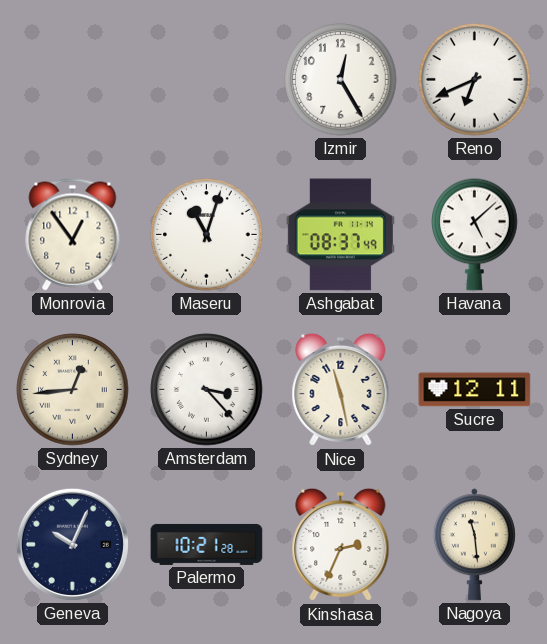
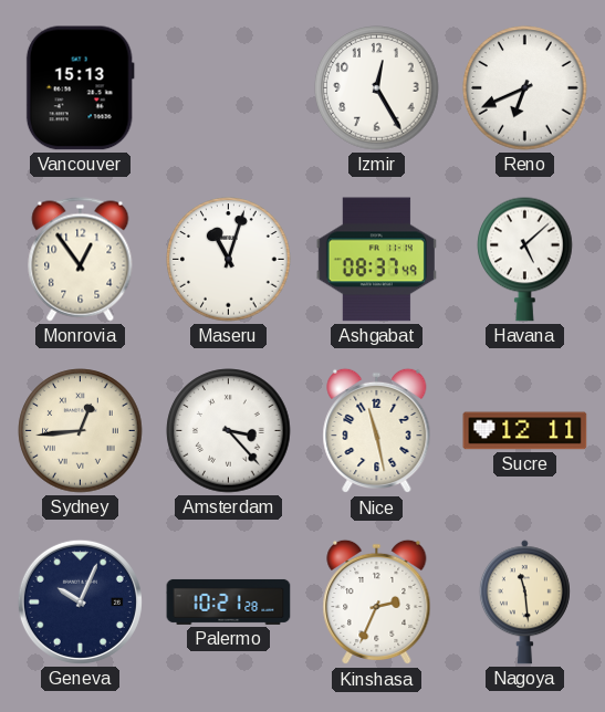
Vancouver: none -> 15:13 (80, 88)
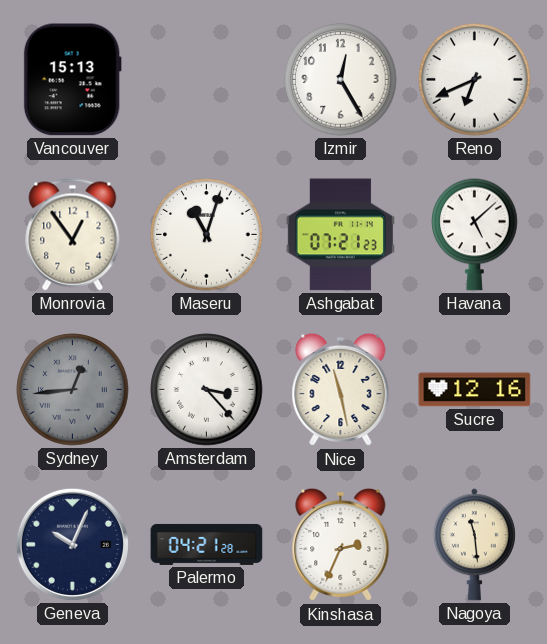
Ashgabat: 08:37 -> 07:21 (340, 235)
Sydney dial: cream -> grey (73, 390)
Sucre: 12:11 -> 12:16 (475, 390)
Palermo: 10:21 -> 04:21 (207, 544)
